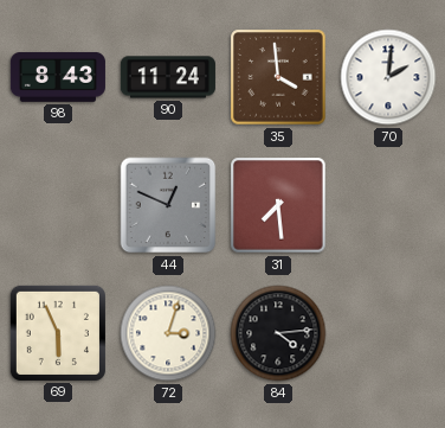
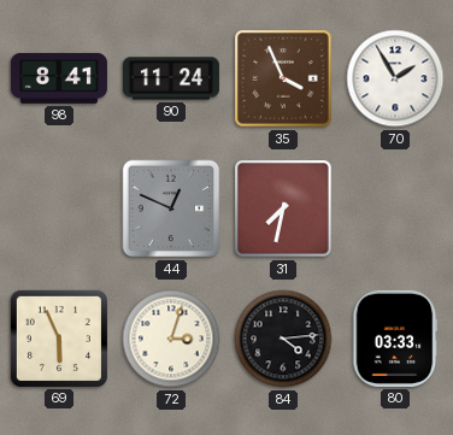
98: 8:43 -> 8:41 (59, 78)
35: 3:59 -> 3:56 (283, 78)
70: 2:01 -> 1:55 (395, 78)
31: 7:29 -> 7:32 (283, 208)
80: none -> 03:33 (395, 339)
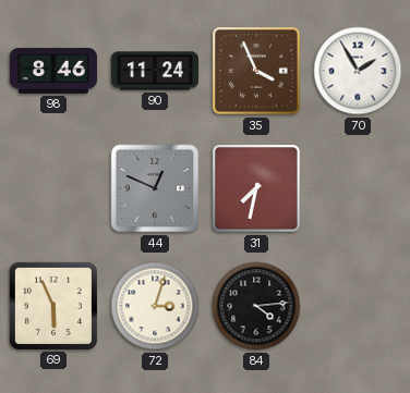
98: 8:41 -> 8:46 (53, 71)
80: 03:33 -> none (395, 339)
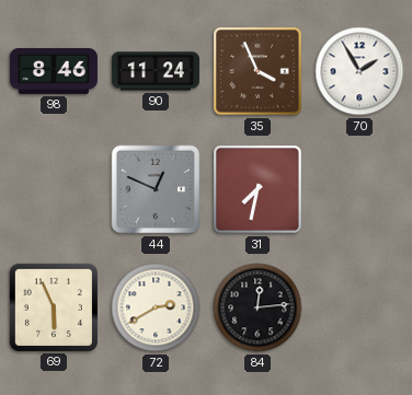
72: 3:03 -> 2:40 (156, 307)
84: 4:14 -> 12:14 (257, 307)
